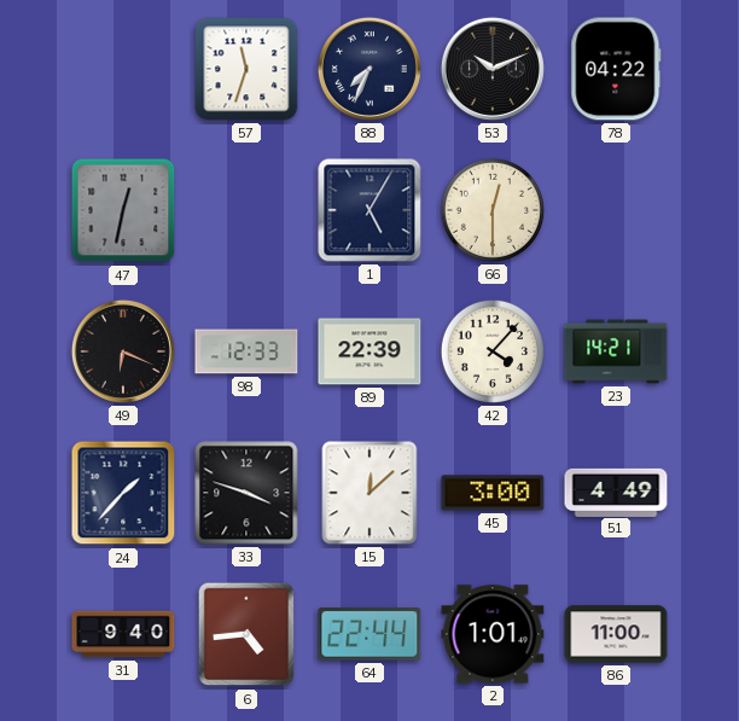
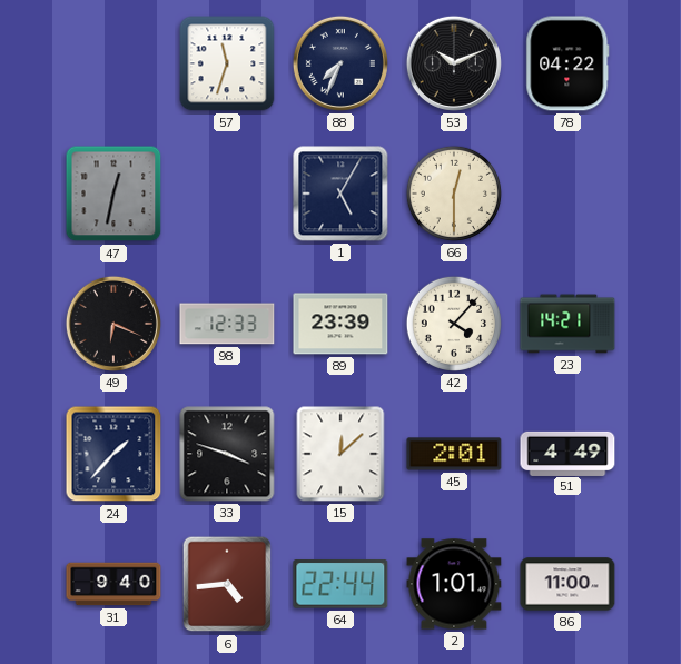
89: 22:39 -> 23:39 (340, 324)
45: 3:00 -> 2:01 (454, 454)
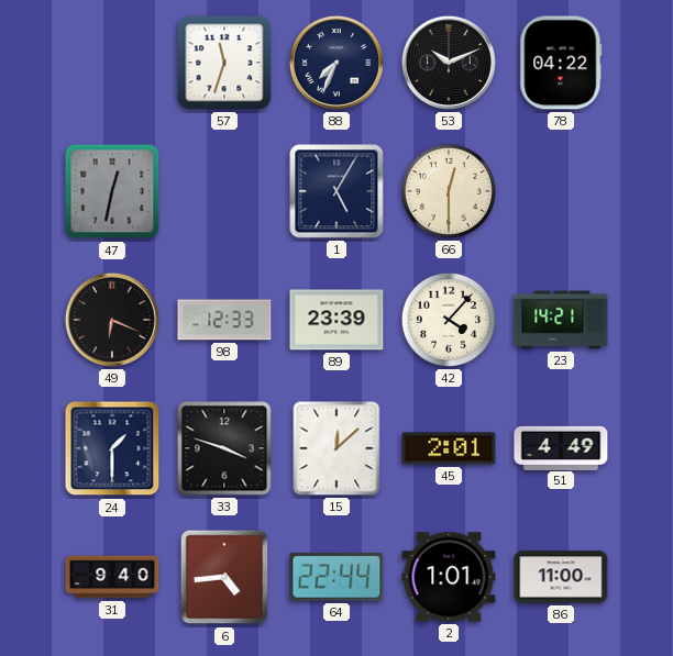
24: 1:37 -> 1:30 (112, 448)
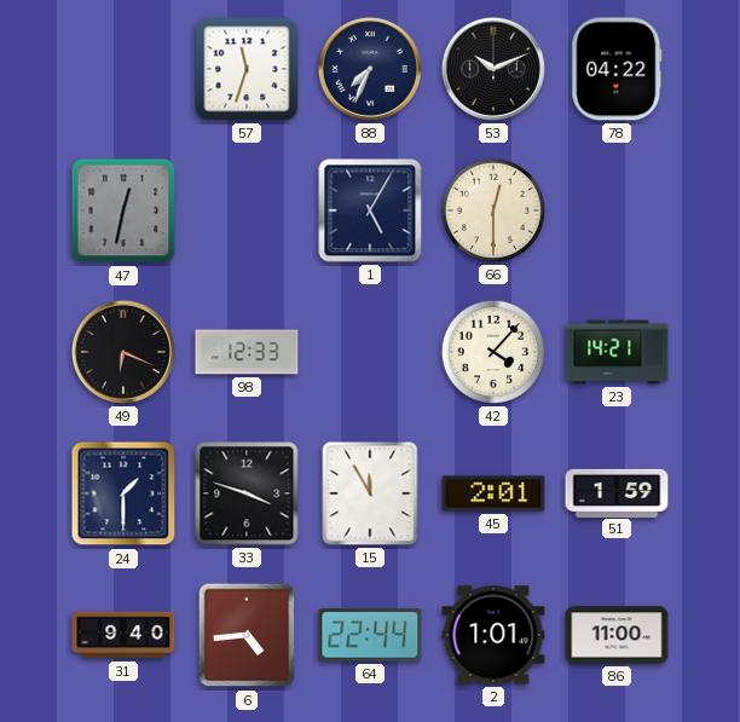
89: 23:39 -> none (336, 320)
15: 12:08 -> 11:55 (370, 493)
51: 4:49 -> 1:59 (617, 492)
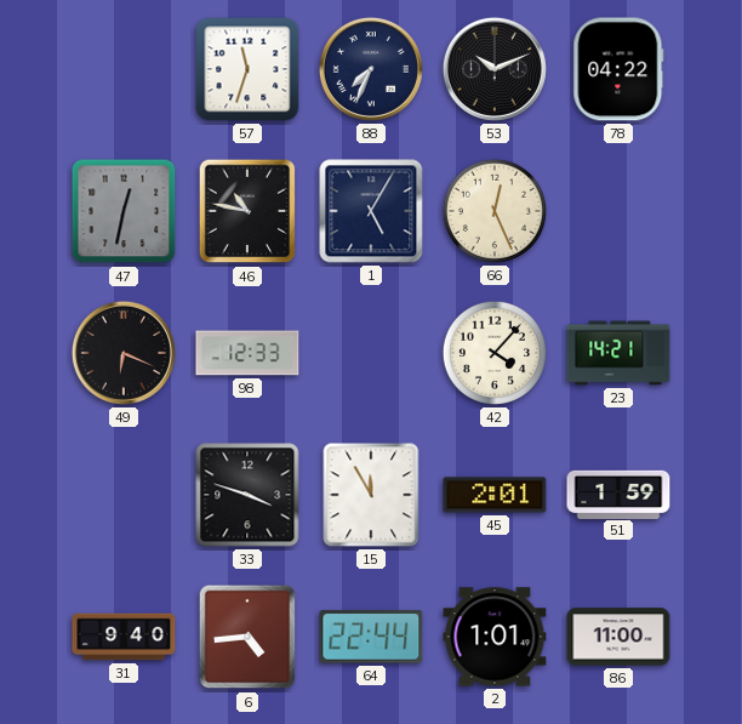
46: none -> 10:47 (247, 211)
66: 12:30 -> 12:26 (495, 211)
24: 1:30 -> none (123, 493)
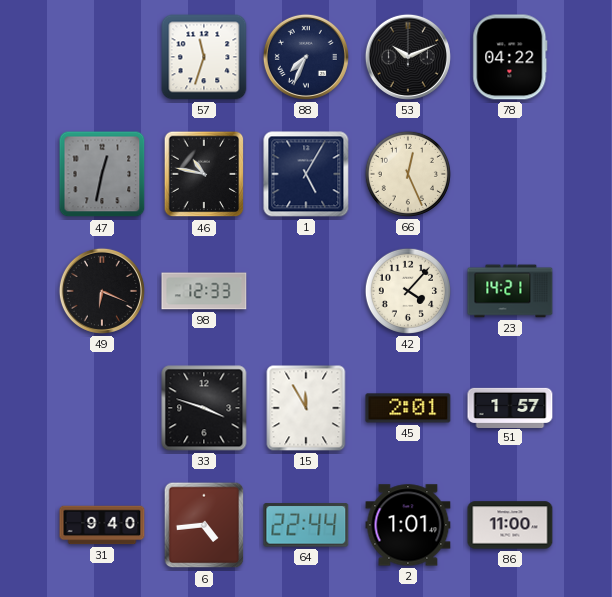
51: 1:59 -> 1:57 (510, 407)
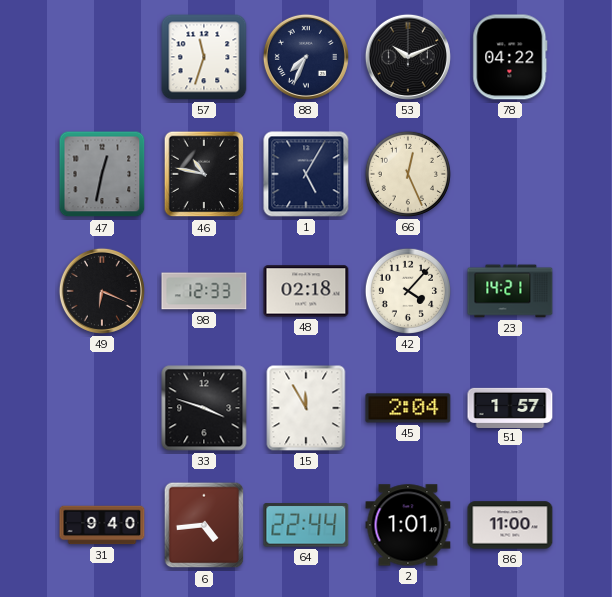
48: none -> 02:18 (306, 291)
45: 2:01 -> 2:04 (408, 408)
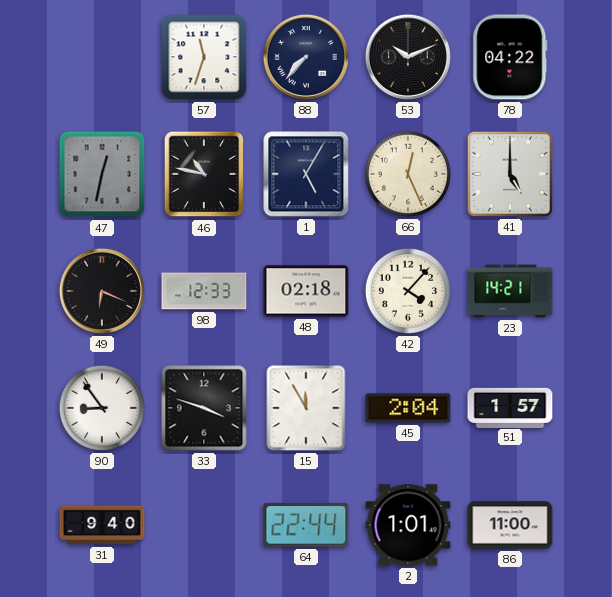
88: 7:34 -> 7:37 (306, 57)
41: none -> 5:00 (510, 174)
90: none -> 8:54 (102, 408)
6: 4:44 -> none (204, 525)
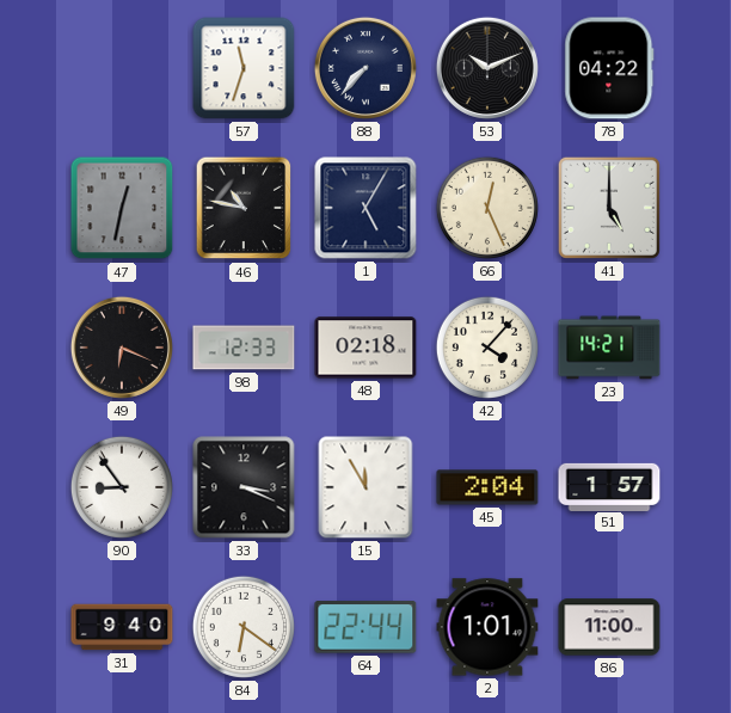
33: 3:48 -> 3:19 (244, 487)
84: none -> 6:21 (244, 627)
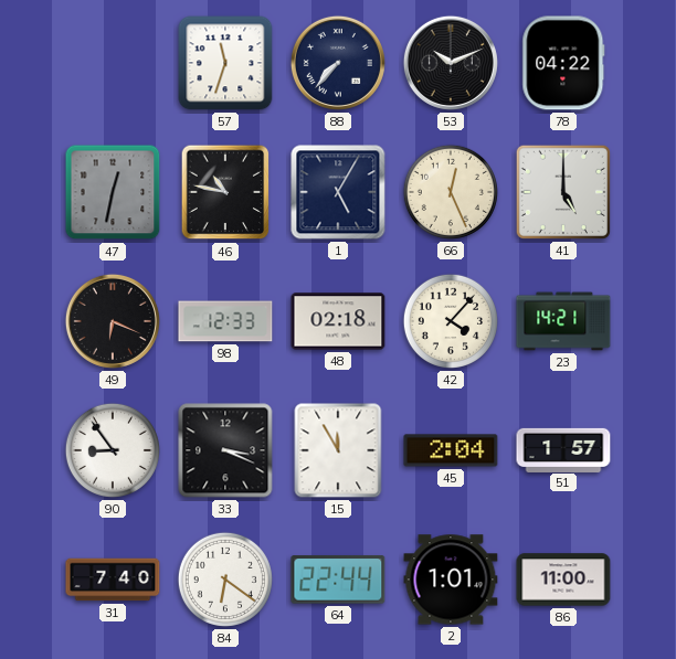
31: 9:40 -> 7:40 (113, 580)
